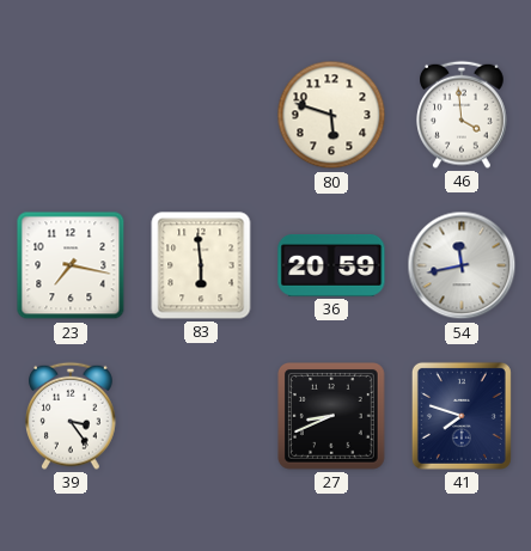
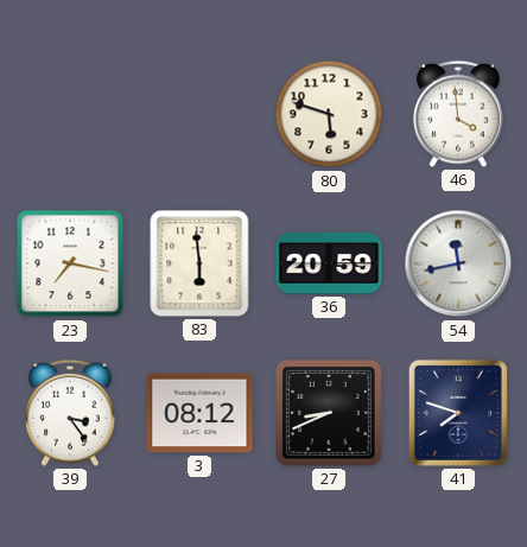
3: none -> 08:12 (199, 413)
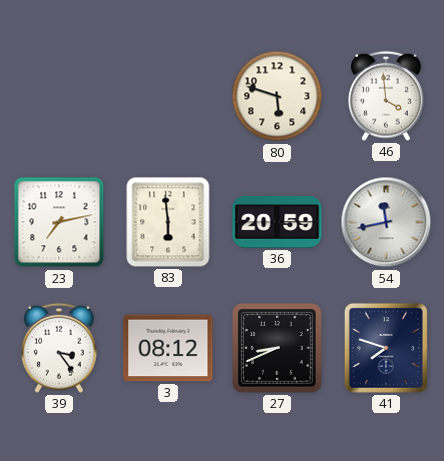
23: 7:17 -> 7:13 (59, 222)
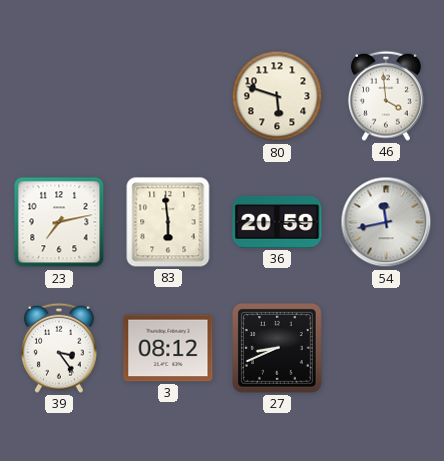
41: 7:48 -> none (386, 348)
